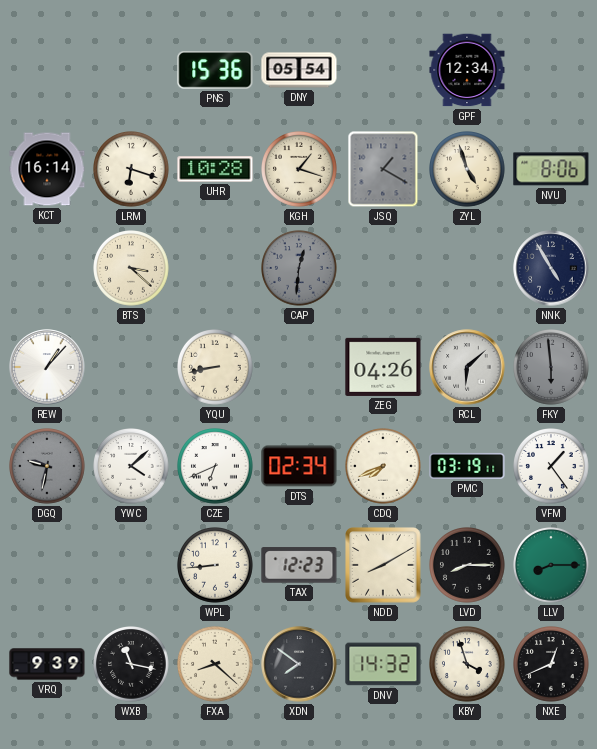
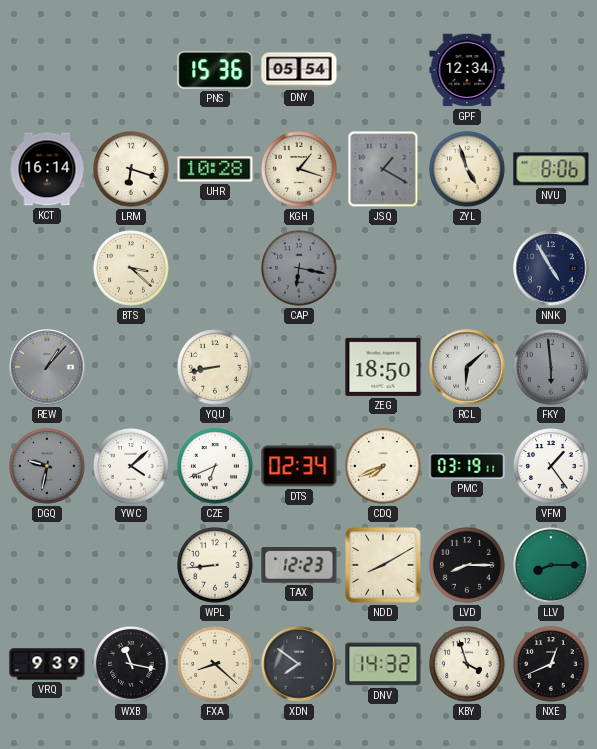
CAP: 12:31 -> 6:17 (300, 269)
REW dial: white -> grey (47, 367)
ZEG: 04:26 -> 18:50 (383, 367)
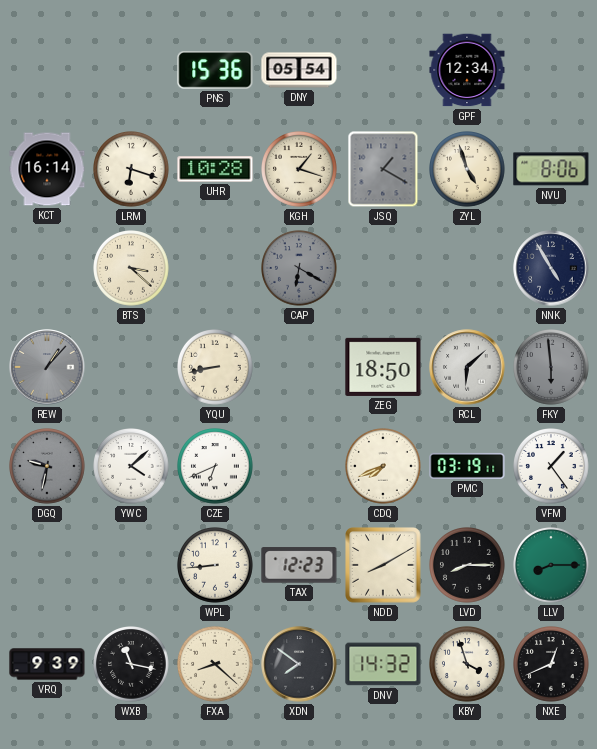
CAP: 6:17 -> 6:20 (300, 269)
DTS: 02:34 -> none (299, 466)
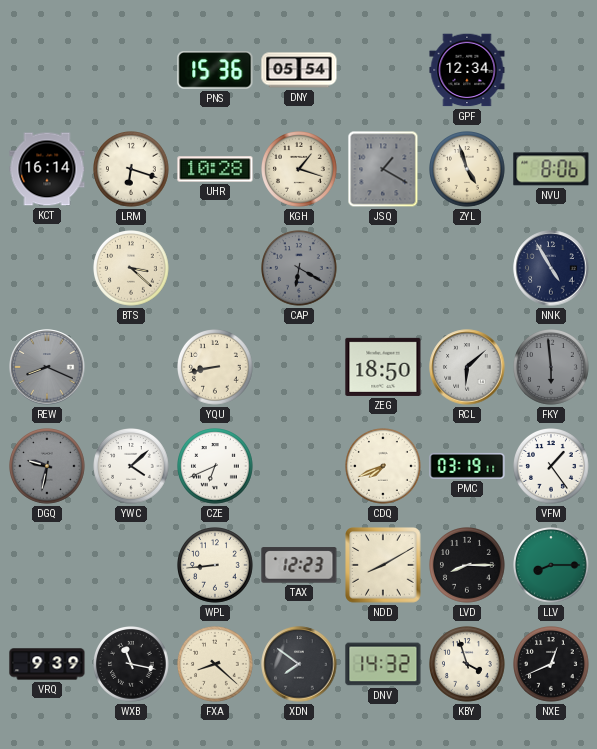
REW: 1:07 -> 8:19 (47, 367)
